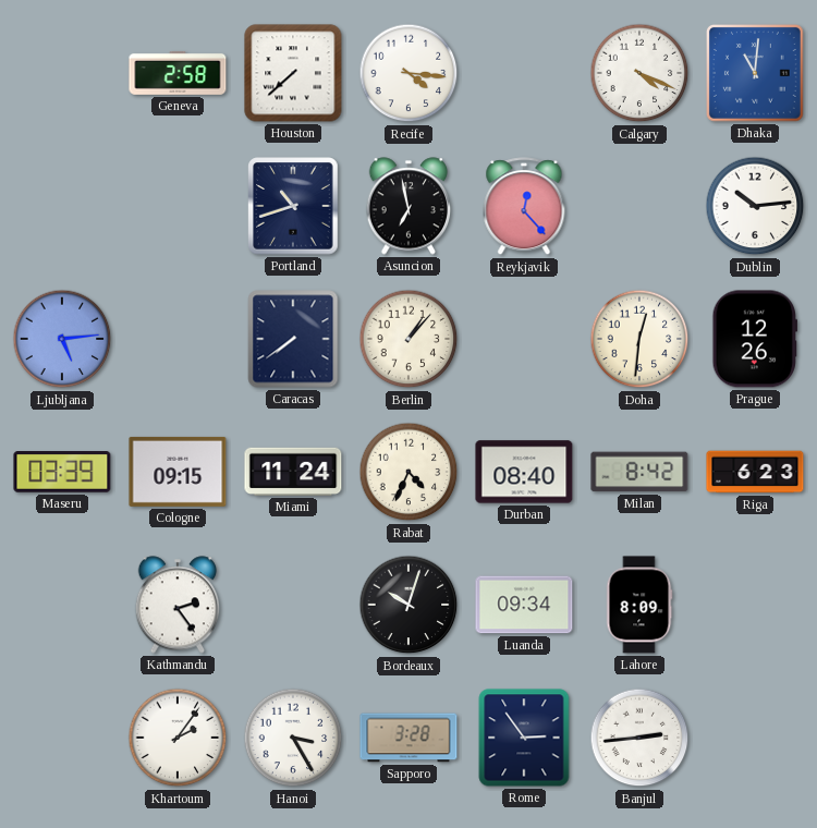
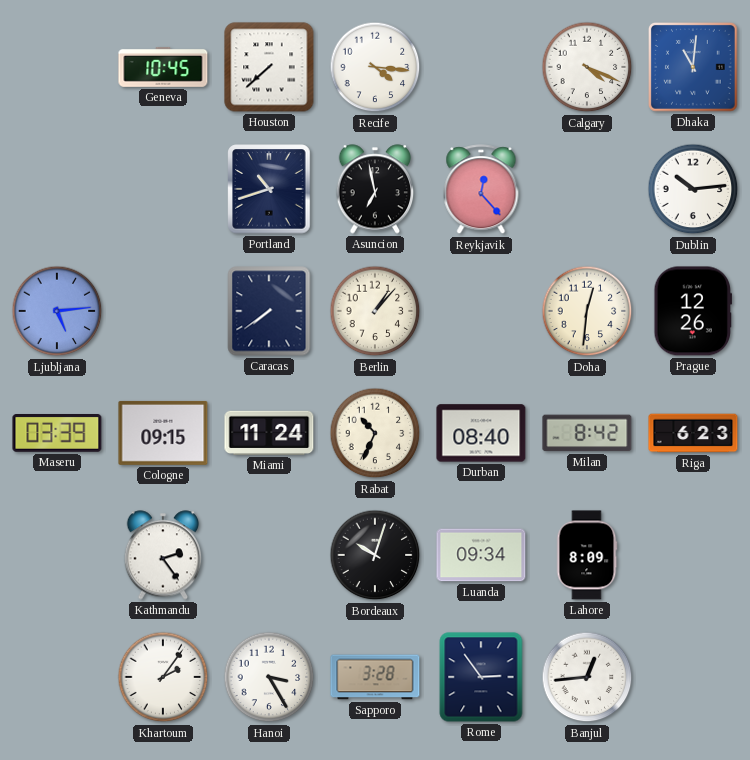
Geneva: 2:58 -> 10:45 (163, 67)
Rabat: 4:34 -> 10:34 (375, 433)
Banjul: 2:44 -> 12:44 (587, 677)
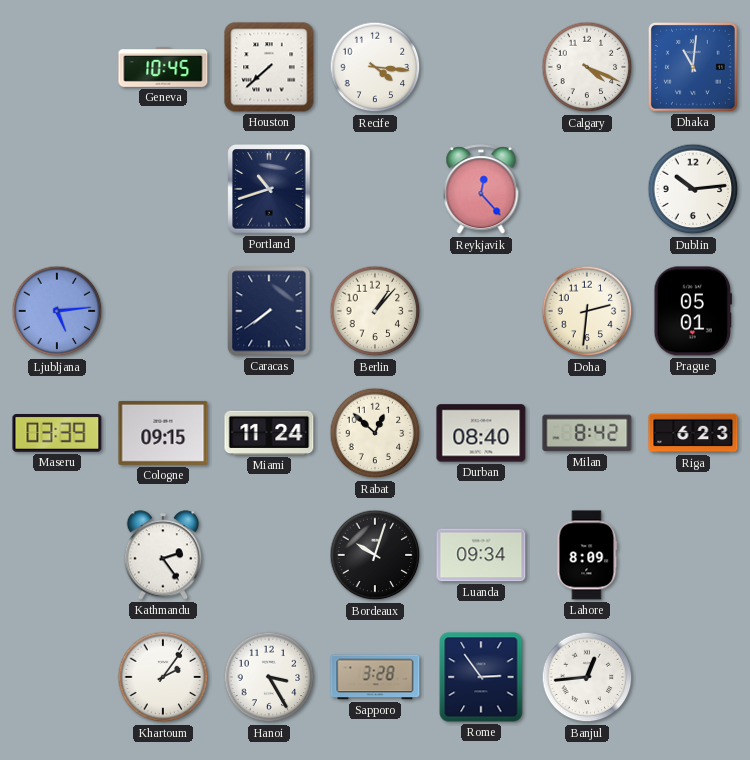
Asuncion: 6:58 -> none (375, 189)
Doha: 12:31 -> 2:31 (587, 311)
Prague: 12:26 -> 05:01 (693, 311)
Rabat: 10:34 -> 12:52 (375, 433)
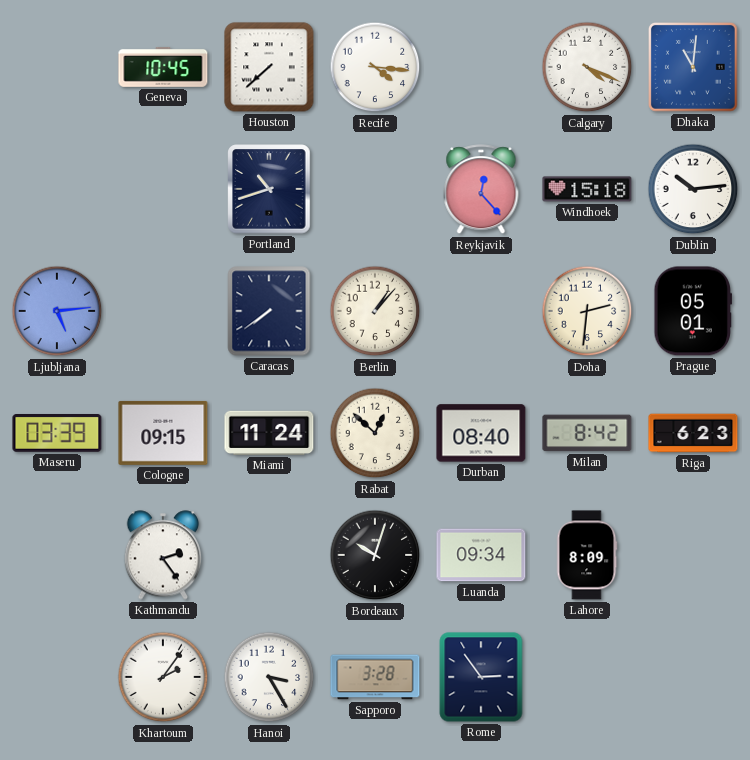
Windhoek: none -> 15:18 (587, 189)
Banjul: 12:44 -> none (587, 677)
